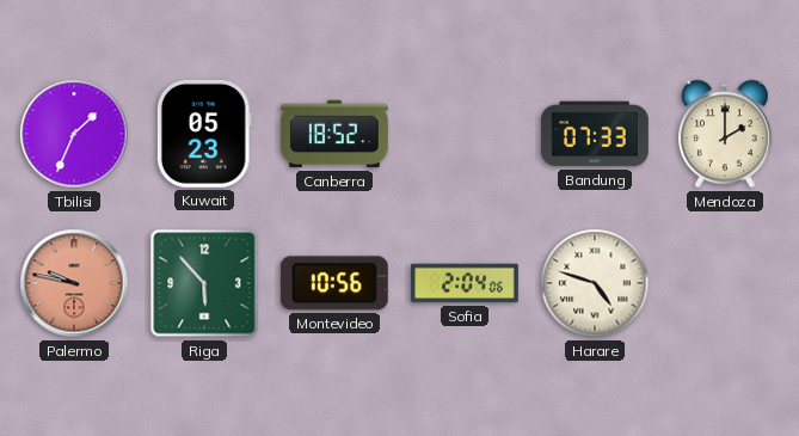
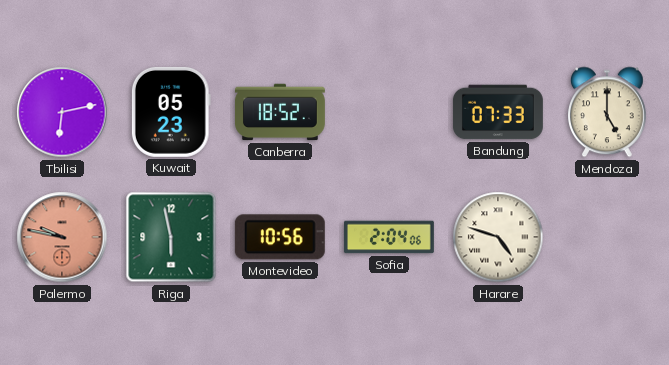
Tbilisi: 1:34 -> 6:13 (62, 112)
Mendoza: 2:00 -> 5:00 (608, 112)
Riga: 5:53 -> 5:58 (171, 237)
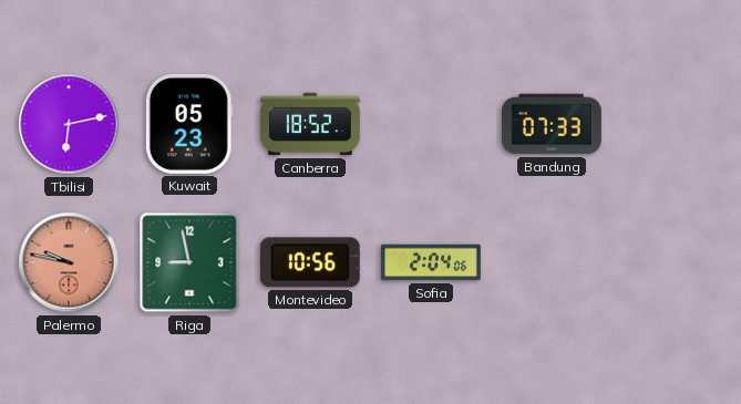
Mendoza: 5:00 -> none (608, 112)
Riga: 5:58 -> 8:58 (189, 262)
Harare: 4:48 -> none (498, 237)
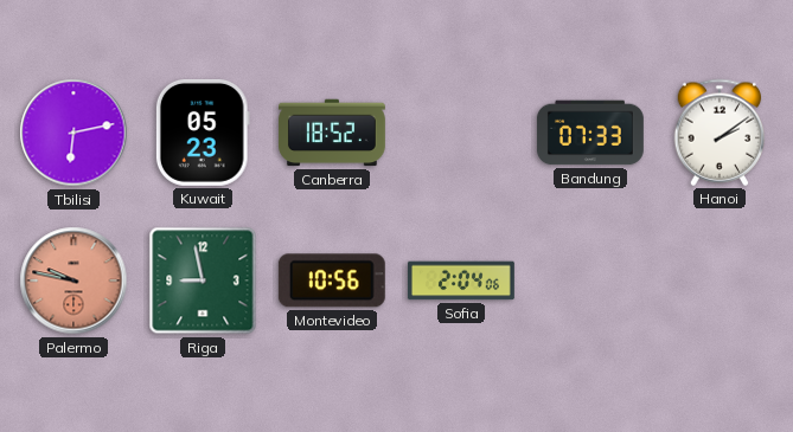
Hanoi: none -> 2:09 (720, 133)
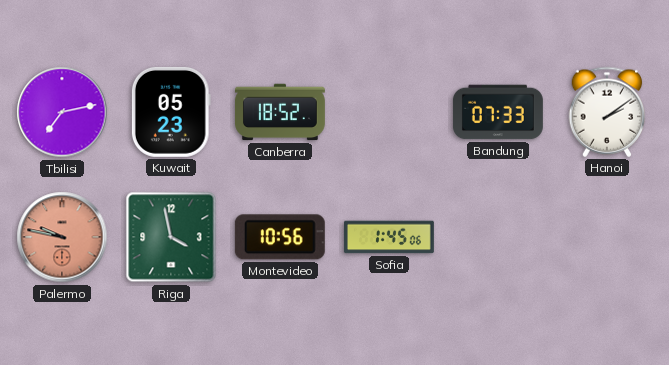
Tbilisi: 6:13 -> 7:13 (62, 112)
Riga: 8:58 -> 3:58 (171, 237)
Sofia: 2:04 -> 1:45 (389, 237)
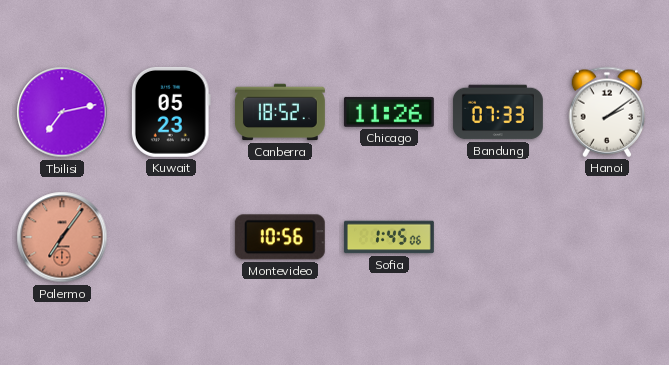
Chicago: none -> 11:26 (389, 112)
Palermo: 9:47 -> 7:06 (62, 237)
Riga: 3:58 -> none (171, 237)
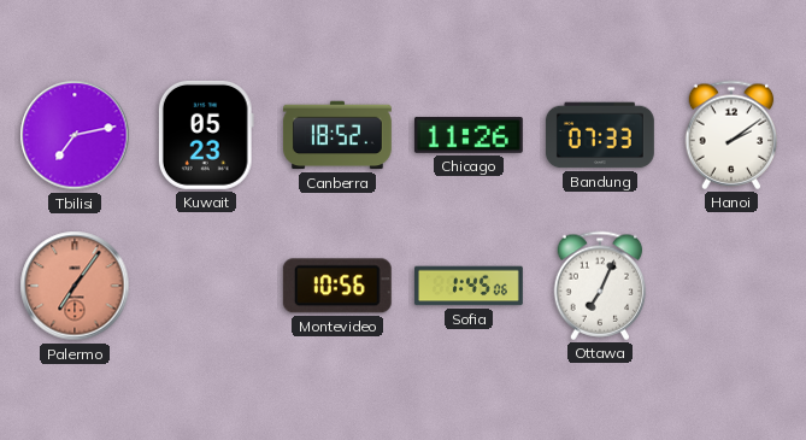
Ottawa: none -> 7:04 (600, 286)
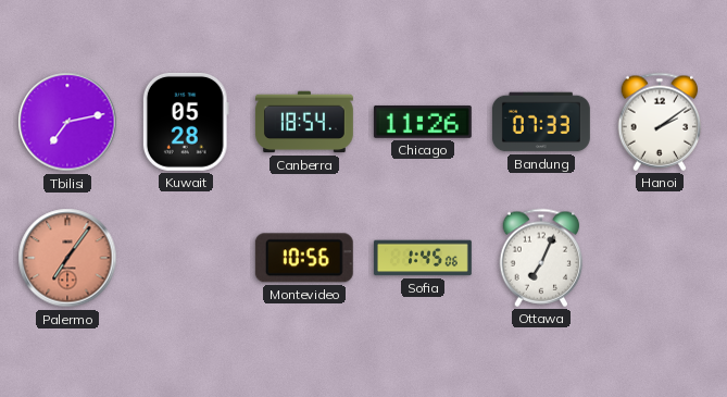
Kuwait: 05:23 -> 05:28 (186, 122)
Canberra: 18:52 -> 18:54 (304, 122)
